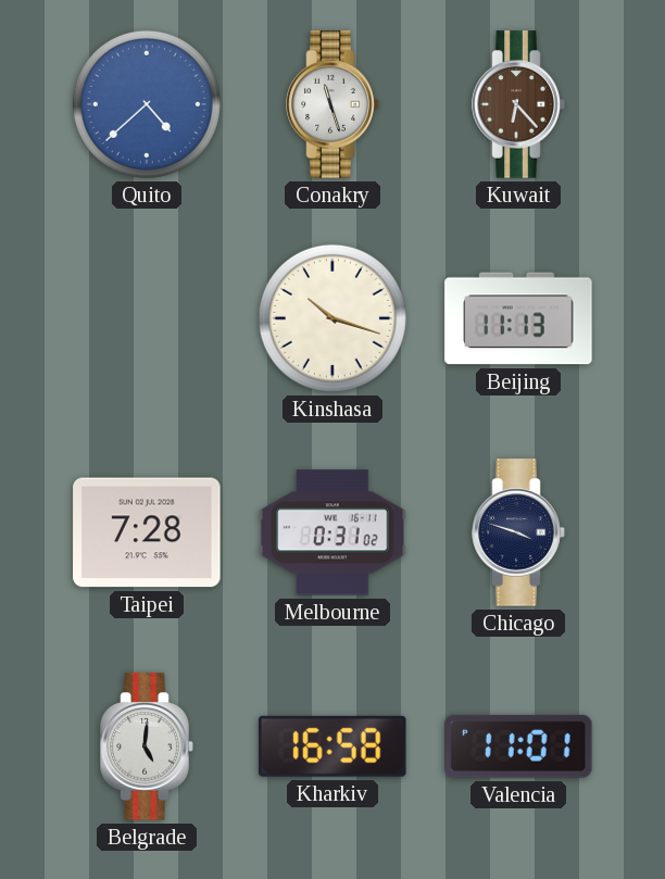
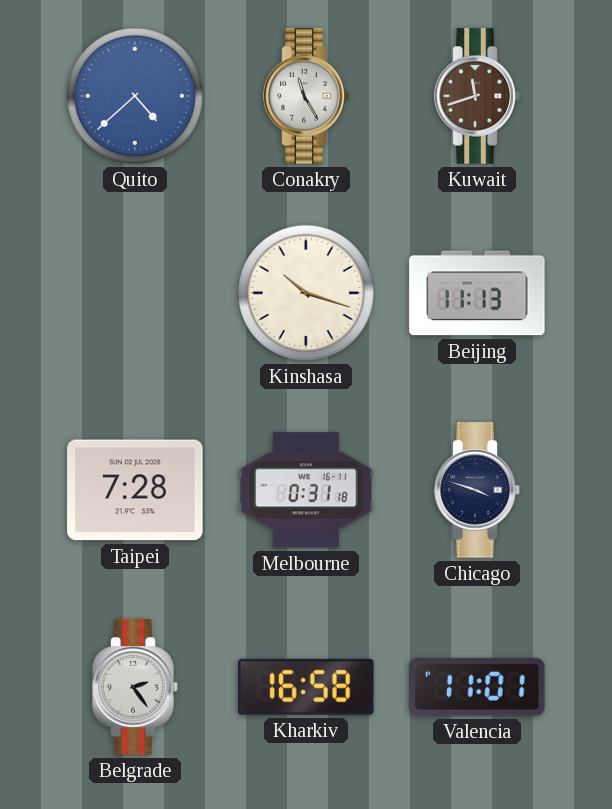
Conakry: 11:27 -> 11:25 (306, 96)
Kuwait: 6:23 -> 11:42 (477, 96)
Melbourne: 0:31:02 -> 0:31:18 (306, 490)
Belgrade: 5:01 -> 2:24 (135, 687)
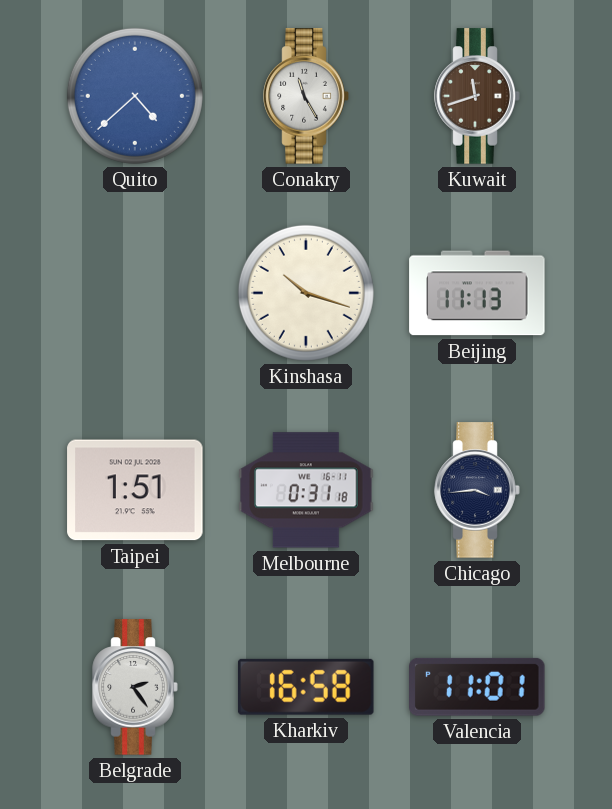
Taipei: 7:28 -> 1:51 (135, 490)
Chicago: 3:48 -> 3:44 (477, 490)
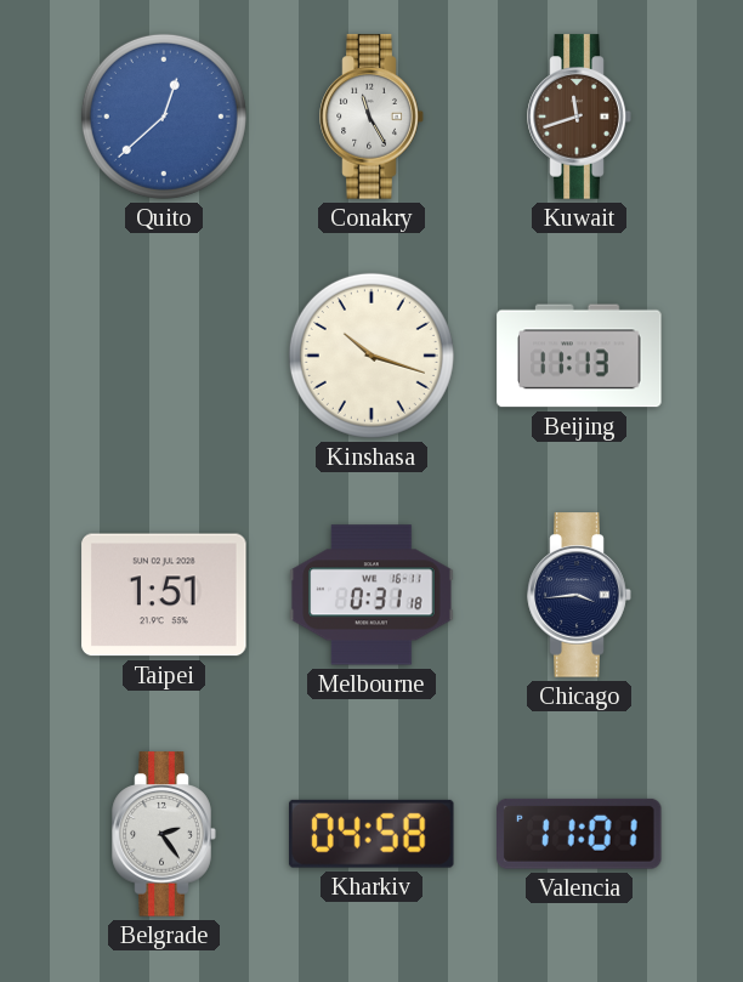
Quito: 4:38 -> 12:38 (164, 117)
Kharkiv: 16:58 -> 04:58 (371, 834)
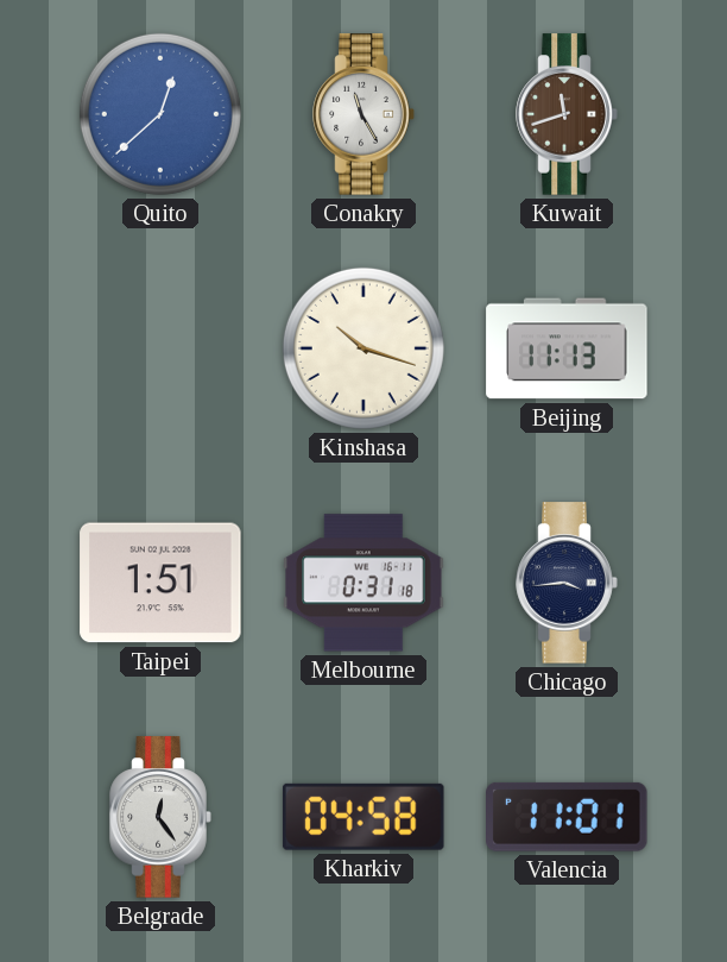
Belgrade: 2:24 -> 12:24 (160, 817)
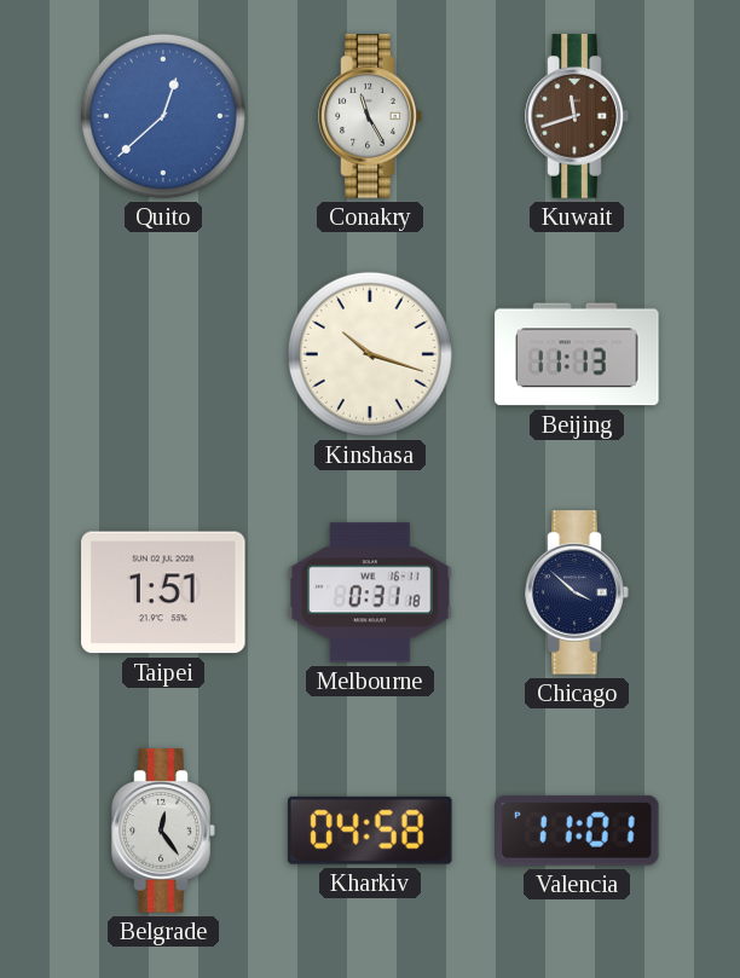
Chicago: 3:44 -> 3:52 (577, 592)
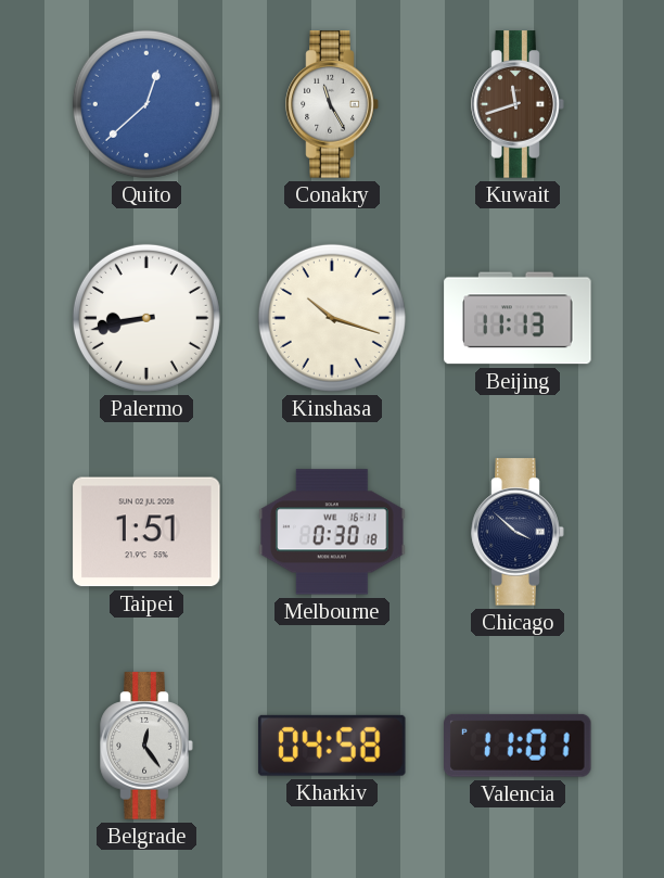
Palermo: none -> 8:43 (146, 318)
Melbourne: 0:31 -> 0:30 (332, 532)
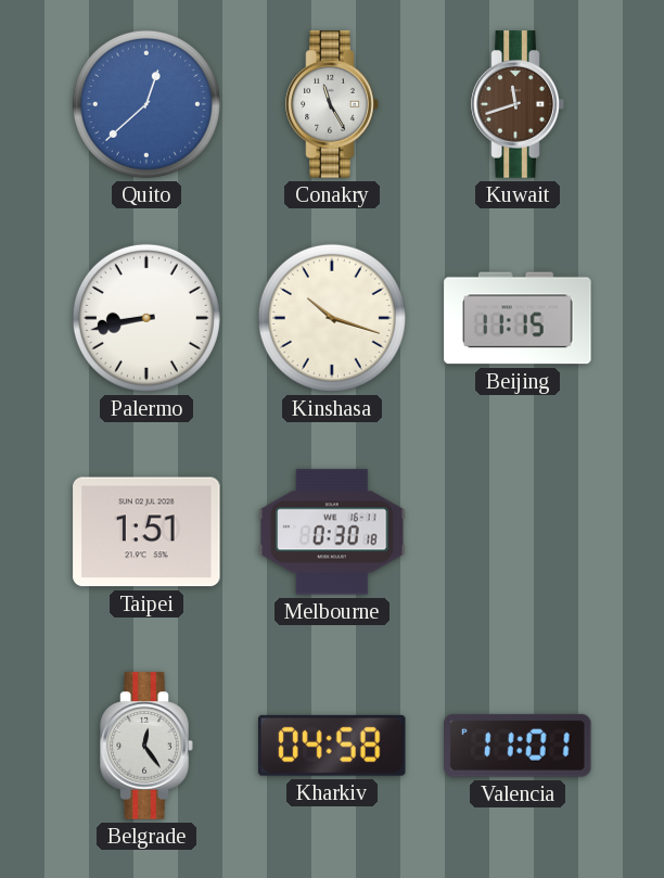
Beijing: 11:13 -> 11:15 (518, 318)
Chicago: 3:52 -> none (518, 532)
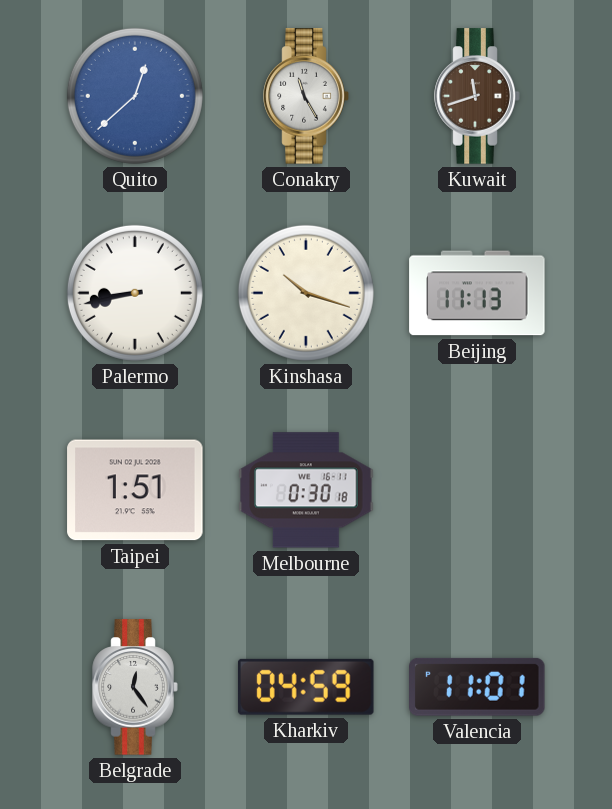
Beijing: 11:15 -> 11:13 (477, 293)
Kharkiv: 04:58 -> 04:59 (306, 687)
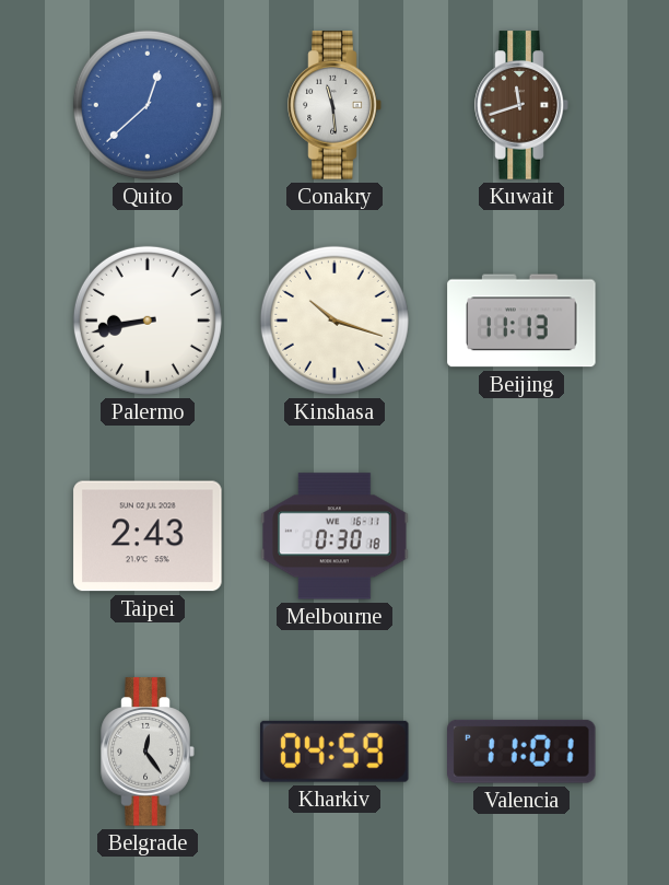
Conakry: 11:25 -> 11:29 (334, 105)
Taipei: 1:51 -> 2:43 (148, 536)
